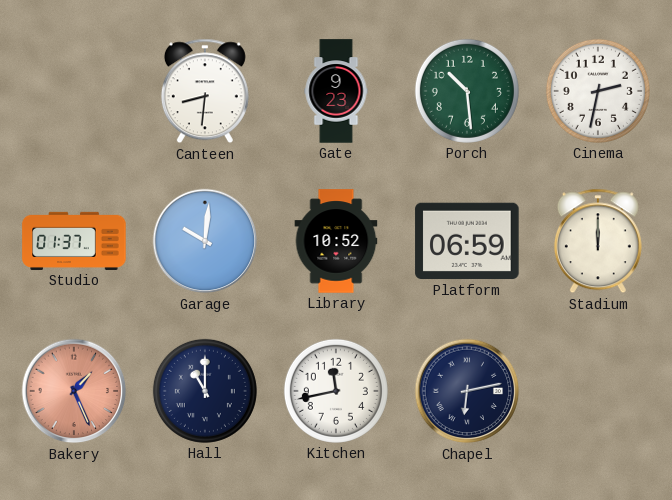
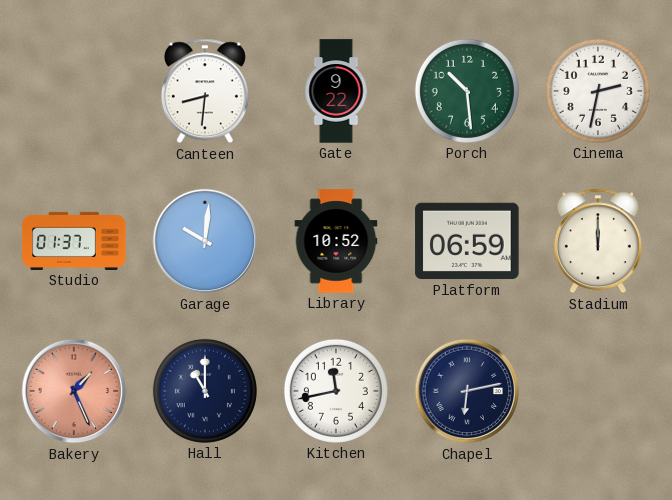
Gate: 9:23 -> 9:22 (336, 91)
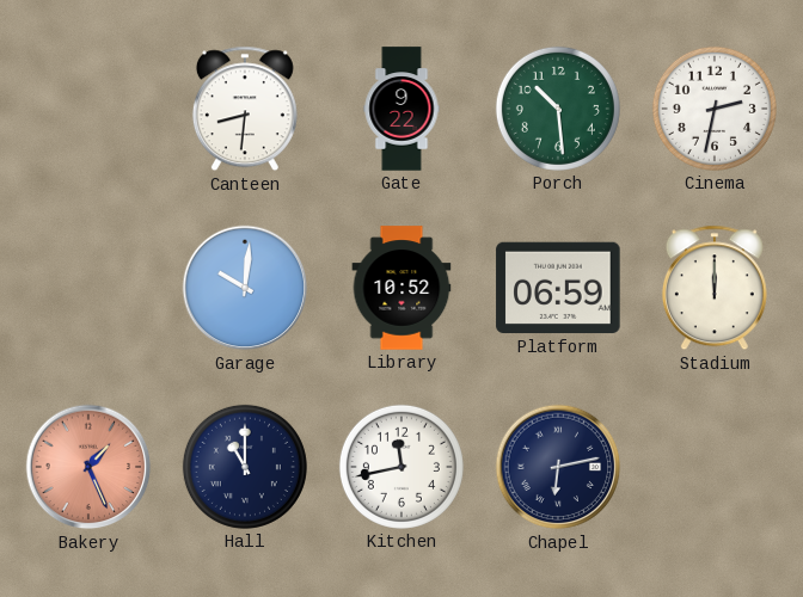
Studio: 01:37 -> none (74, 241)
